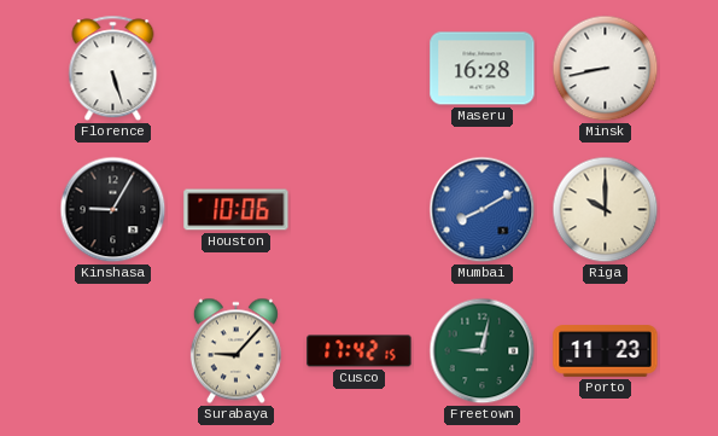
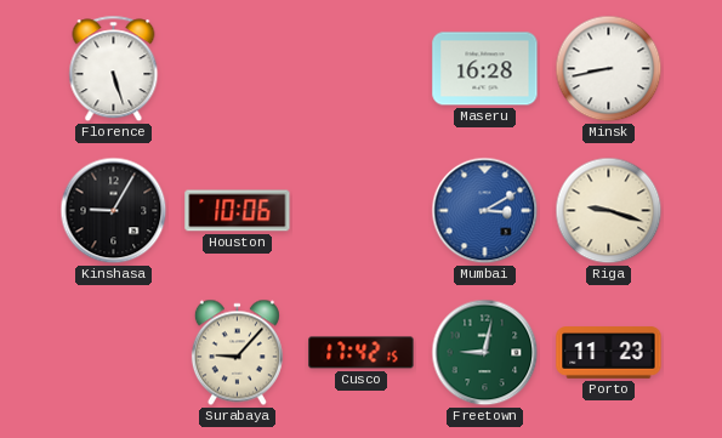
Mumbai: 8:10 -> 3:10 (485, 211)
Riga: 10:00 -> 9:18 (609, 211)
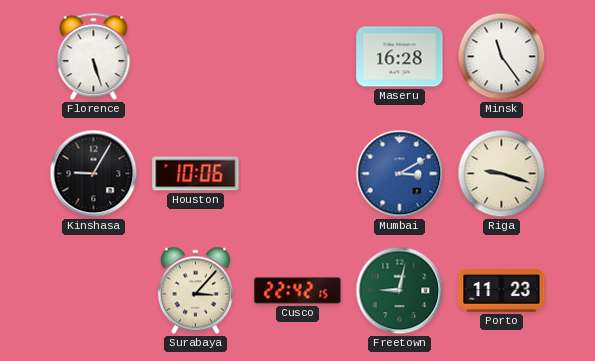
Minsk: 8:43 -> 11:24 (502, 57)
Surabaya: 9:07 -> 3:07 (195, 291)
Cusco: 17:42 -> 22:42 (298, 291)
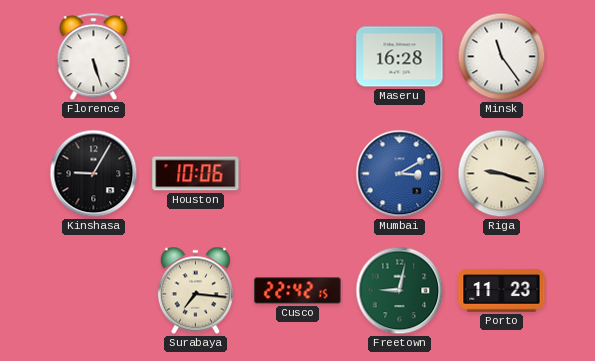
Surabaya: 3:07 -> 7:16 (195, 291)
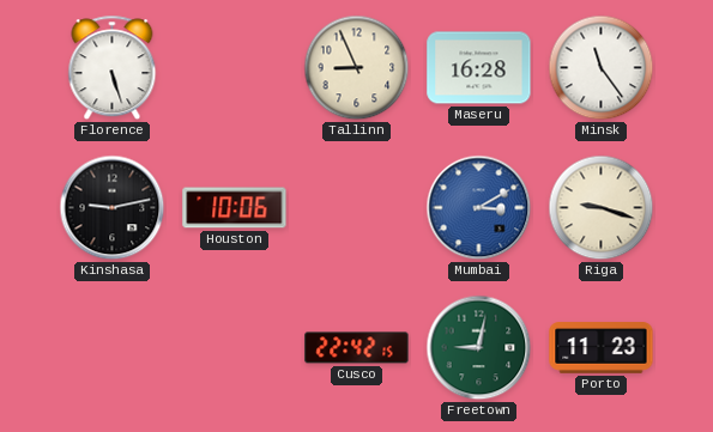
Tallinn: none -> 8:56 (357, 68)
Kinshasa: 9:05 -> 9:13 (113, 208)
Surabaya: 7:16 -> none (195, 291)
